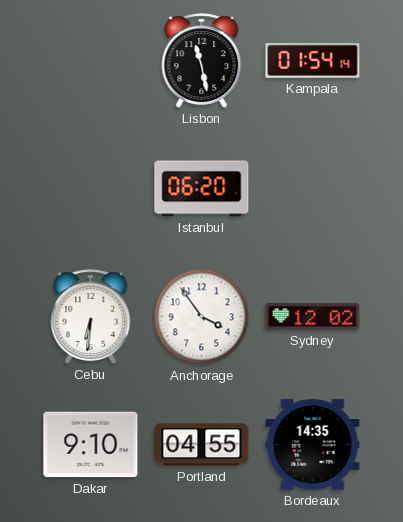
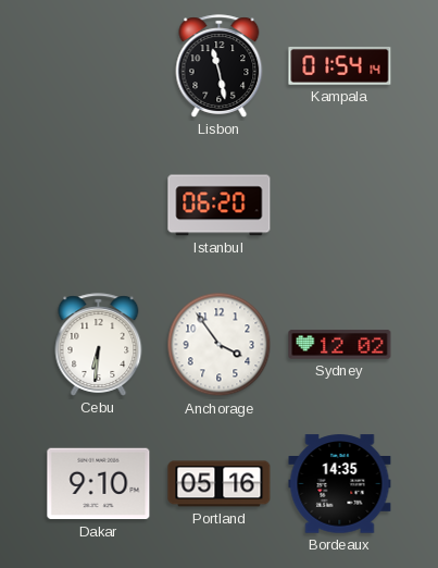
Portland: 04:55 -> 05:16 (220, 484)
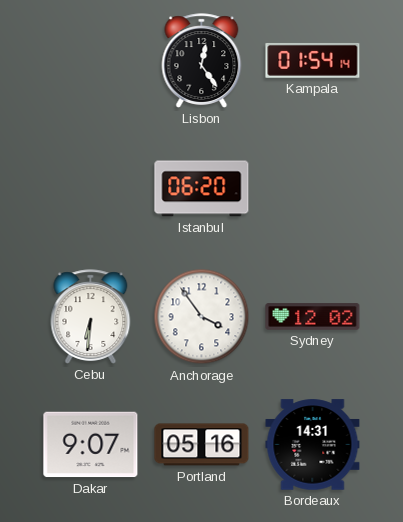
Lisbon: 11:28 -> 12:24 (202, 61)
Dakar: 9:10 -> 9:07 (91, 445)
Bordeaux: 14:35 -> 14:31 (313, 445)
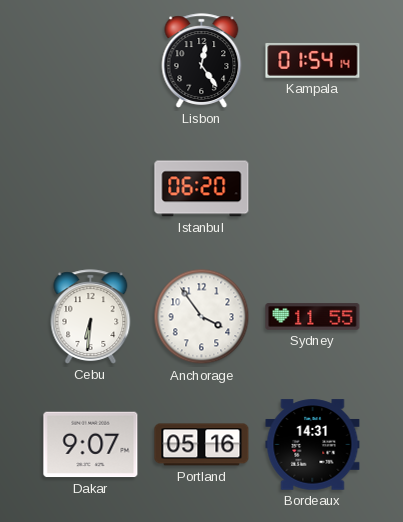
Sydney: 12:02 -> 11:55 (313, 317)
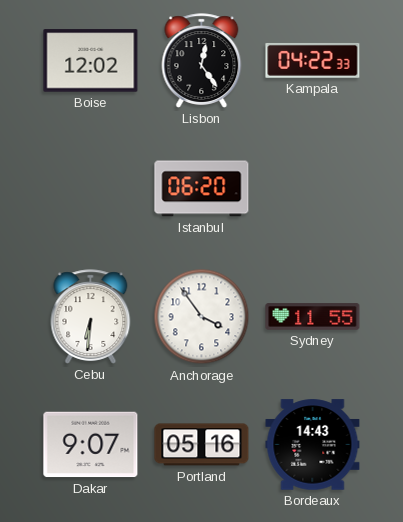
Boise: none -> 12:02 (91, 61)
Kampala: 01:54 -> 04:22 (313, 60)
Bordeaux: 14:31 -> 14:43 (313, 445)
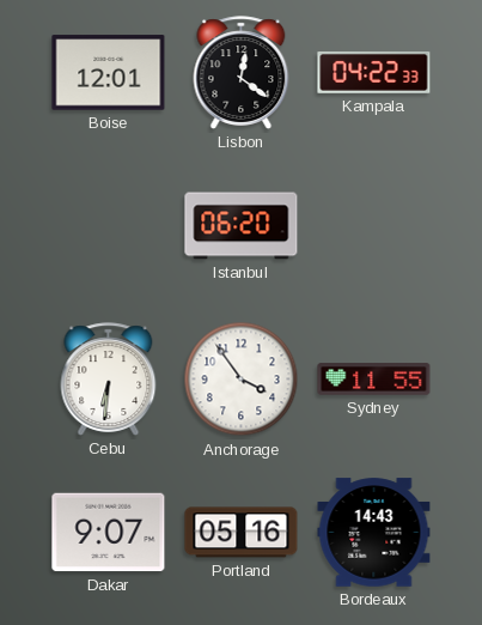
Boise: 12:02 -> 12:01 (109, 73)
Lisbon: 12:24 -> 12:21 (242, 73)
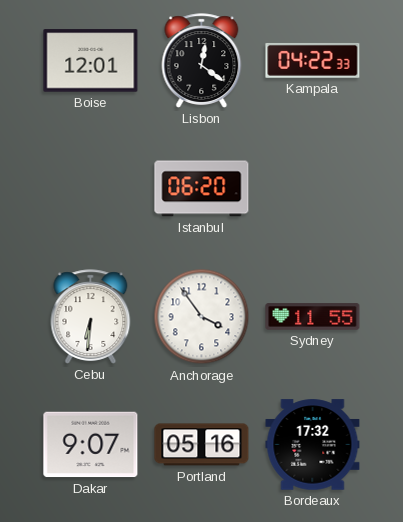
Bordeaux: 14:43 -> 17:32 (313, 445)
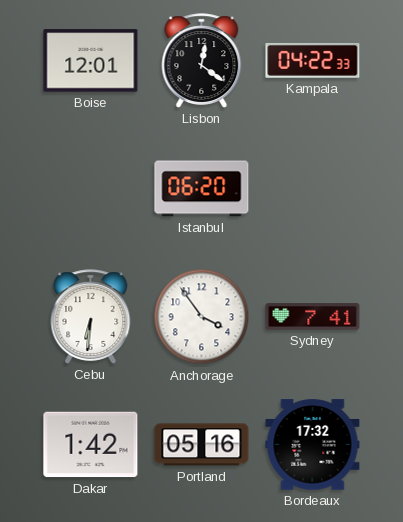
Sydney: 11:55 -> 7:41 (313, 317)
Dakar: 9:07 -> 1:42 (91, 445)
